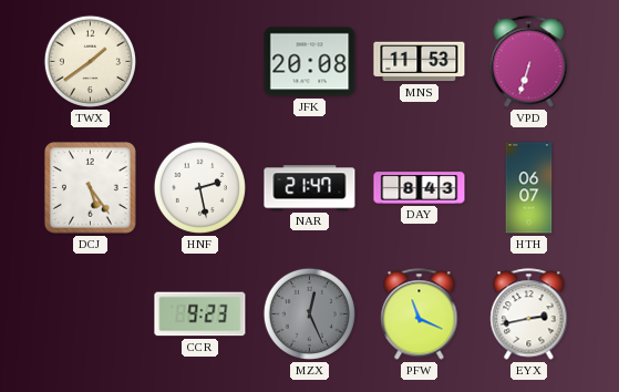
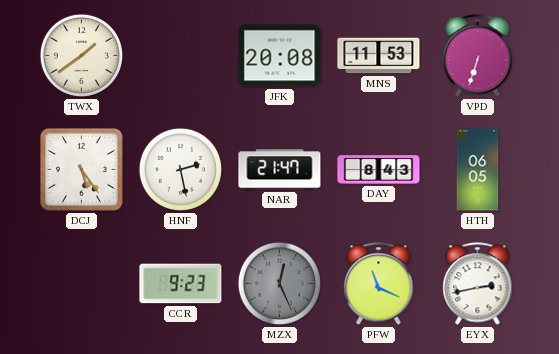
HTH: 06:07 -> 06:05 (478, 170)
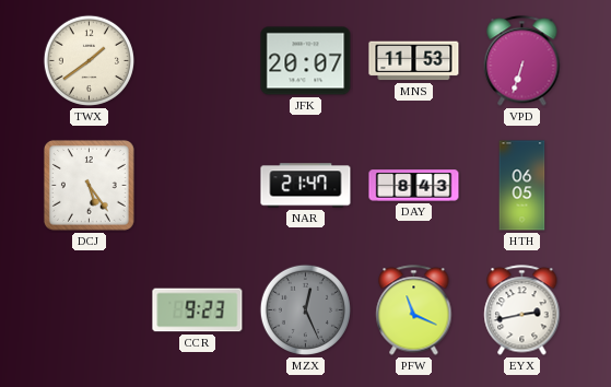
JFK: 20:08 -> 20:07 (306, 61)
HNF: 2:28 -> none (180, 169)
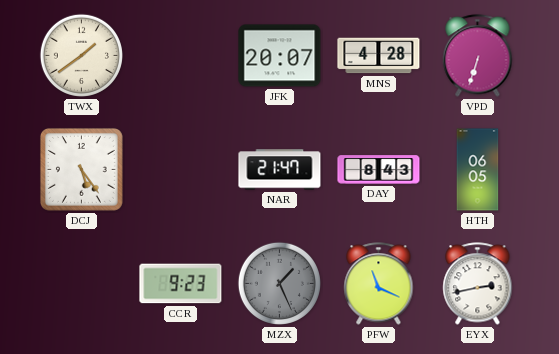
MNS: 11:53 -> 4:28 (379, 56)
MZX: 12:26 -> 1:26 (279, 283)
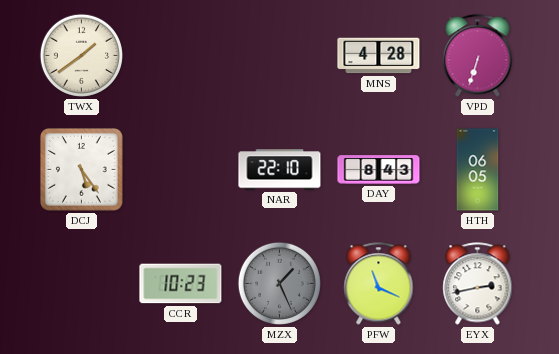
JFK: 20:07 -> none (280, 56)
NAR: 21:47 -> 22:10 (280, 170)
CCR: 9:23 -> 10:23 (181, 284)
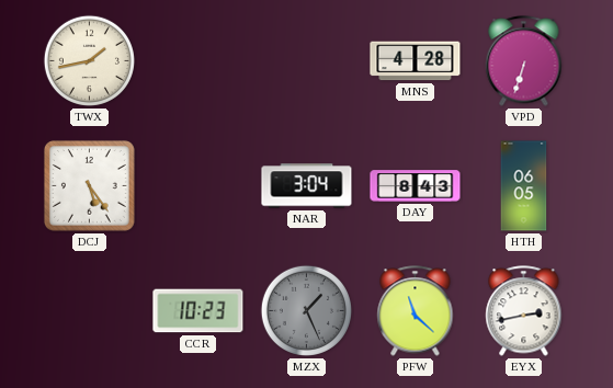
TWX: 1:39 -> 1:43 (89, 60)
NAR: 22:10 -> 3:04 (307, 186)
PFW: 11:19 -> 11:22 (416, 311)
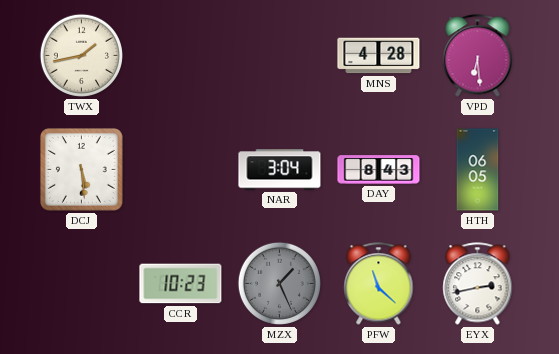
VPD: 6:33 -> 6:29 (478, 56)
DCJ: 5:24 -> 5:29 (81, 169)
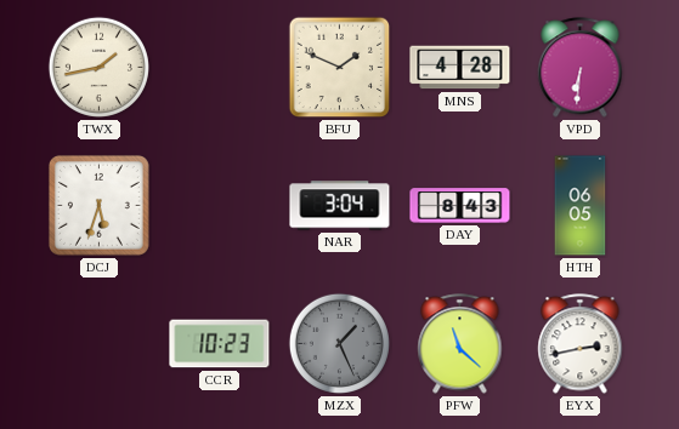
BFU: none -> 1:49 (340, 68)
VPD: 6:29 -> 6:31 (581, 68)
DCJ: 5:29 -> 5:33 (98, 205)
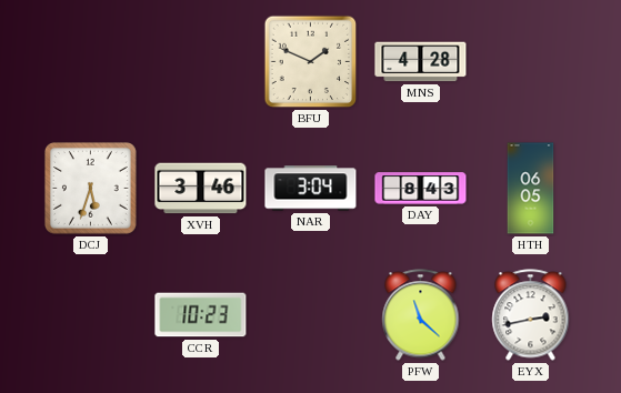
TWX: 1:43 -> none (98, 67)
VPD: 6:31 -> none (581, 68)
XVH: none -> 3:46 (201, 189)
MZX: 1:26 -> none (339, 343)
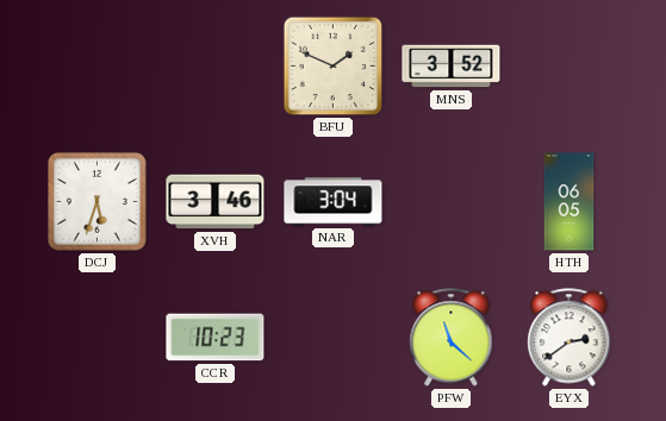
MNS: 4:28 -> 3:52 (452, 67)
DAY: 8:43 -> none (421, 189)
EYX: 2:43 -> 2:39 (569, 338)
